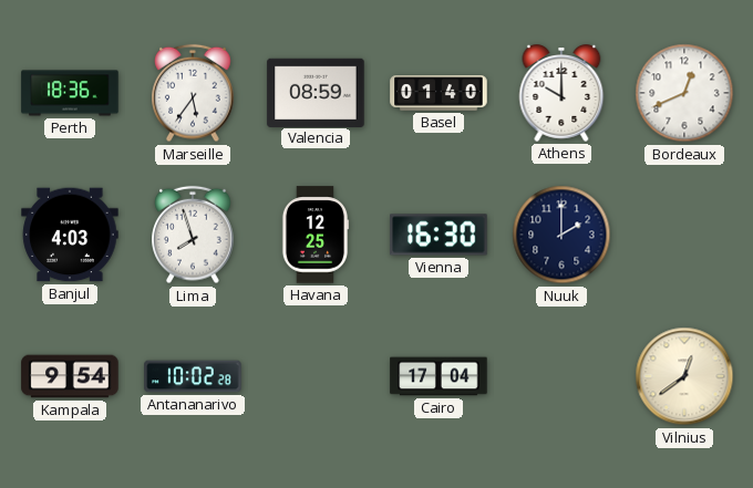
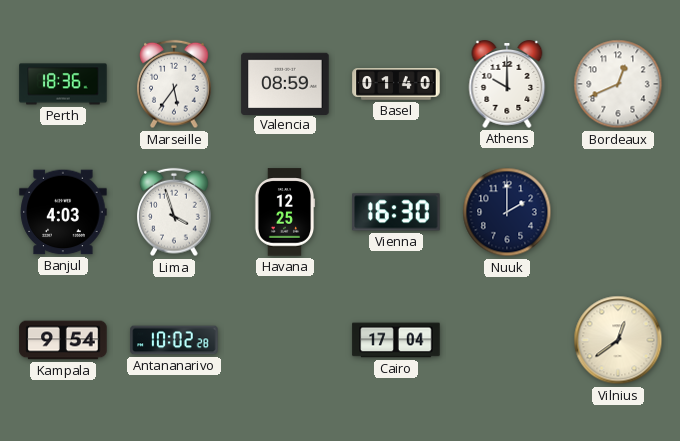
Lima: 7:57 -> 3:57 (174, 212)
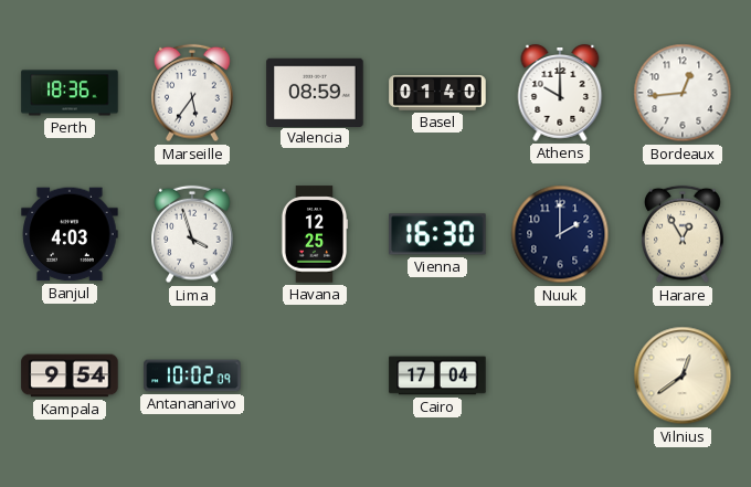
Bordeaux: 12:41 -> 12:44 (683, 93)
Harare: none -> 12:55 (683, 234)
Antananarivo: 10:02:28 -> 10:02:09 (192, 375)
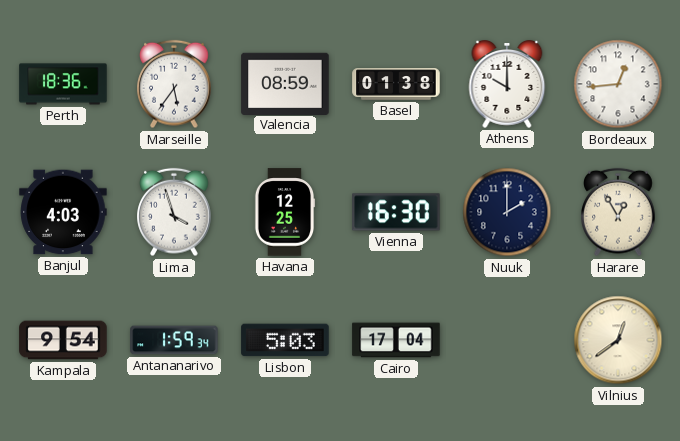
Basel: 01:40 -> 01:38 (396, 84)
Antananarivo: 10:02 -> 1:59 (174, 340)
Lisbon: none -> 5:03 (285, 340)
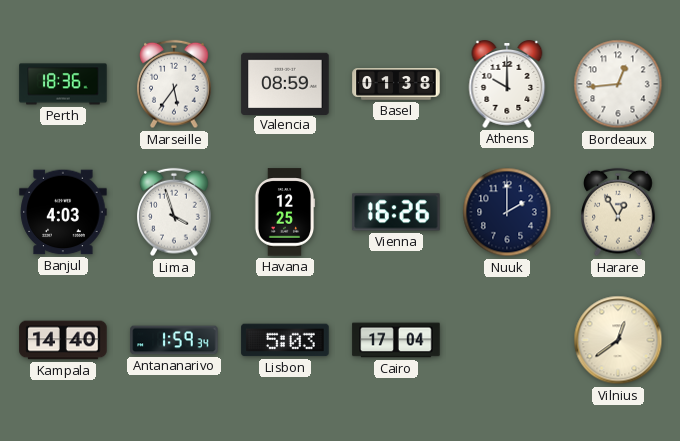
Vienna: 16:30 -> 16:26 (396, 212)
Kampala: 9:54 -> 14:40 (63, 340)
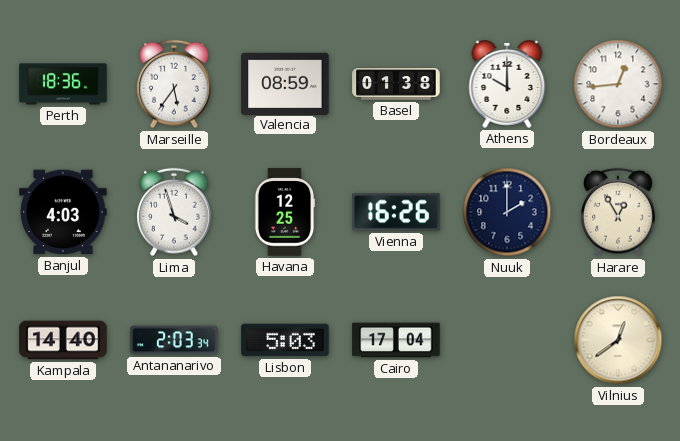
Antananarivo: 1:59 -> 2:03 (174, 340)
